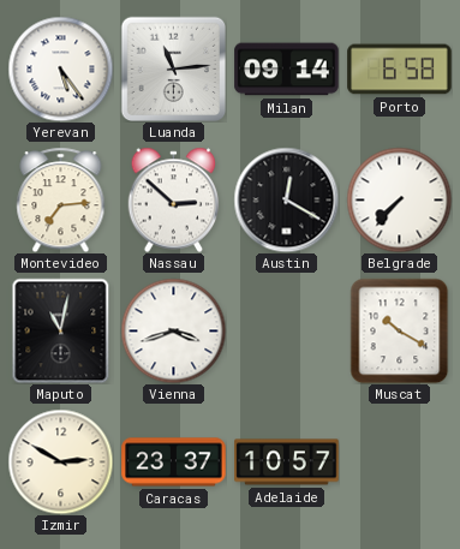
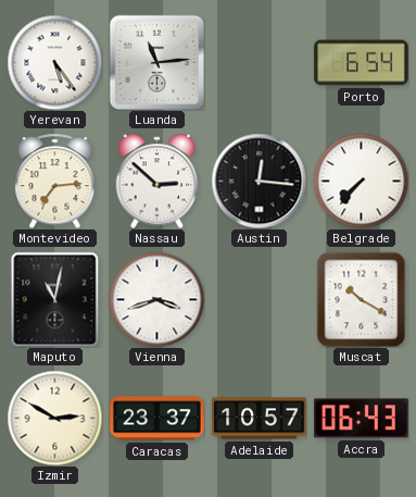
Milan: 09:14 -> none (287, 70)
Porto: 6:58 -> 6:54 (362, 63)
Austin: 12:20 -> 12:16 (259, 181)
Accra: none -> 06:43 (362, 419)
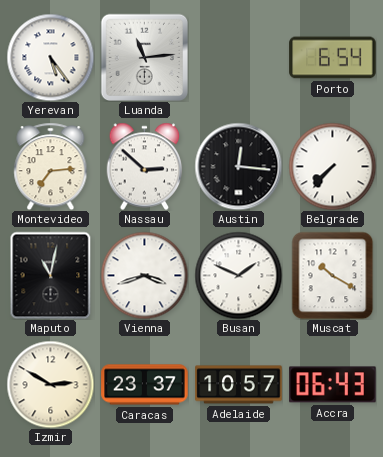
Busan: none -> 1:49 (238, 275)
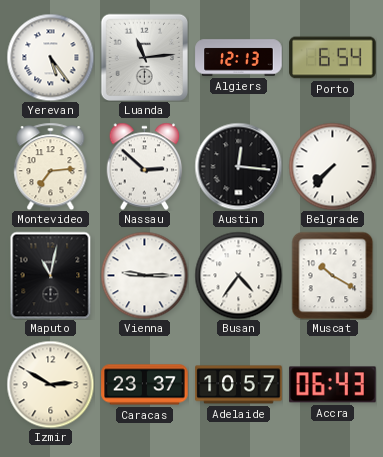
Algiers: none -> 12:13 (239, 58)
Vienna: 3:42 -> 9:15 (144, 275)
Busan: 1:49 -> 4:36 (238, 275)
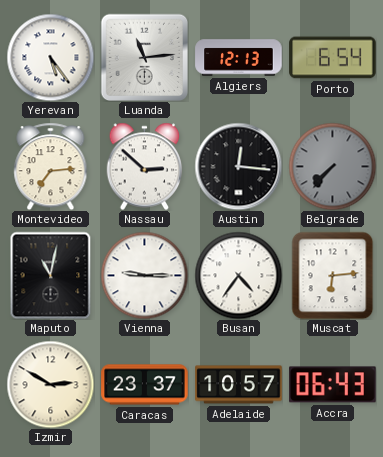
Belgrade dial: white -> grey (332, 166)
Muscat: 10:20 -> 6:14 (333, 275)
